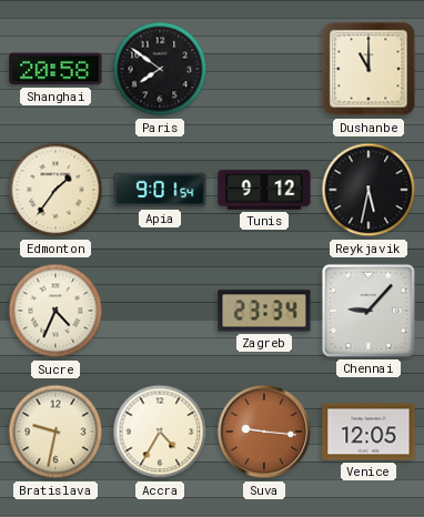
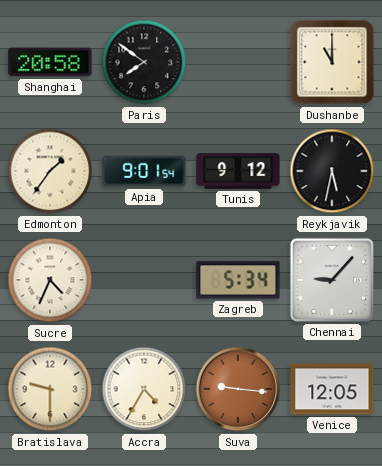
Zagreb: 23:34 -> 5:34 (238, 280)
Bratislava: 9:32 -> 9:30 (50, 389)
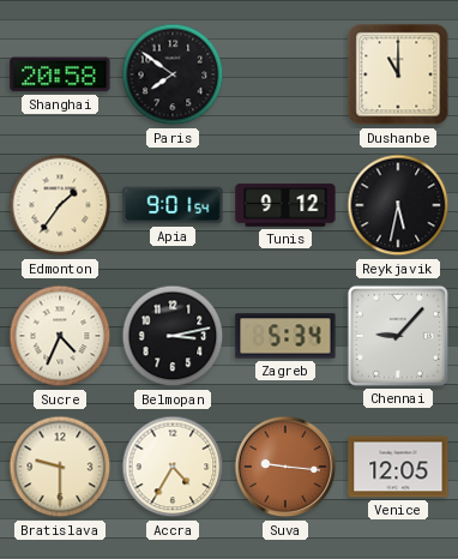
Belmopan: none -> 3:13 (173, 336)
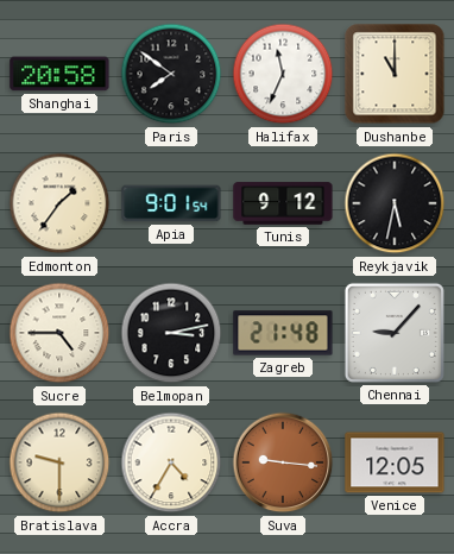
Halifax: none -> 11:34 (283, 74)
Sucre: 4:34 -> 4:45 (59, 333)
Zagreb: 5:34 -> 21:48 (283, 333)
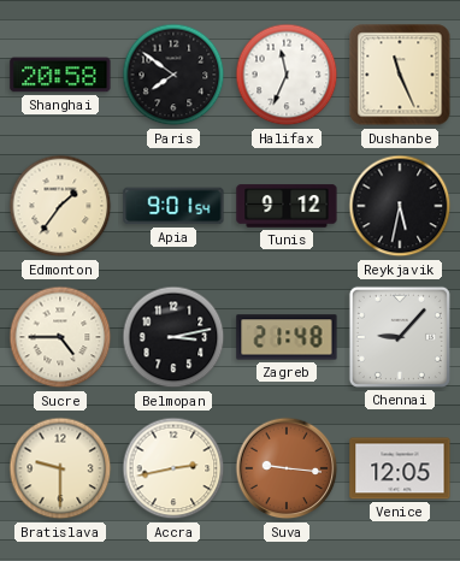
Dushanbe: 11:00 -> 11:26 (400, 75)
Accra: 4:35 -> 2:43 (173, 468)
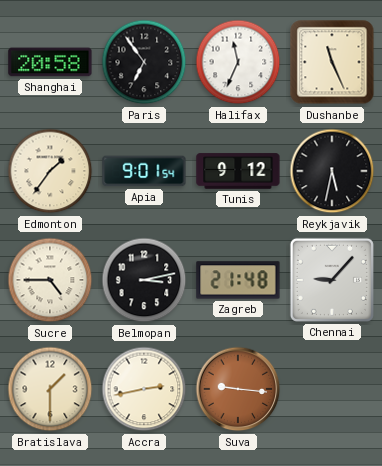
Paris: 7:51 -> 6:54 (144, 62)
Bratislava: 9:30 -> 1:30 (50, 389)
Venice: 12:05 -> none (400, 468)
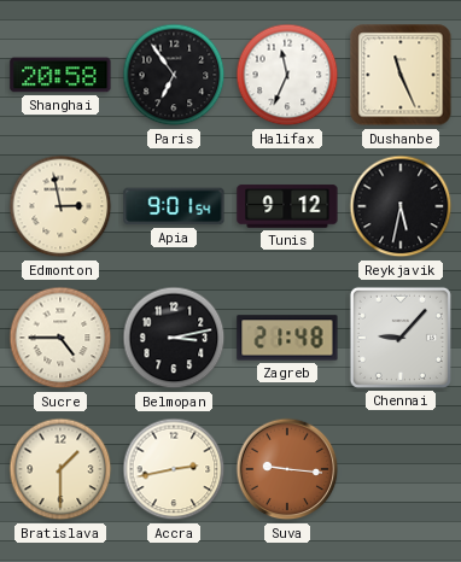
Edmonton: 1:36 -> 2:58 (60, 206)
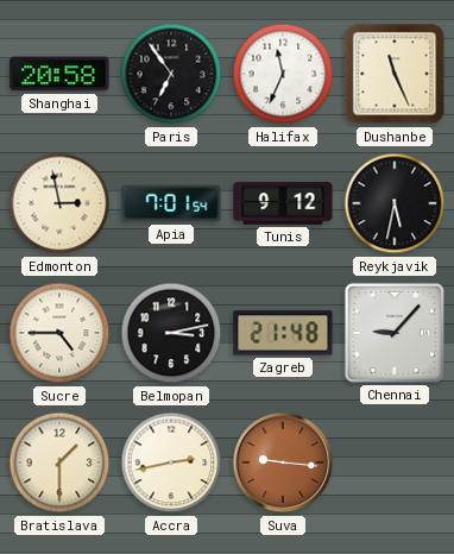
Apia: 9:01 -> 7:01 (171, 203)
